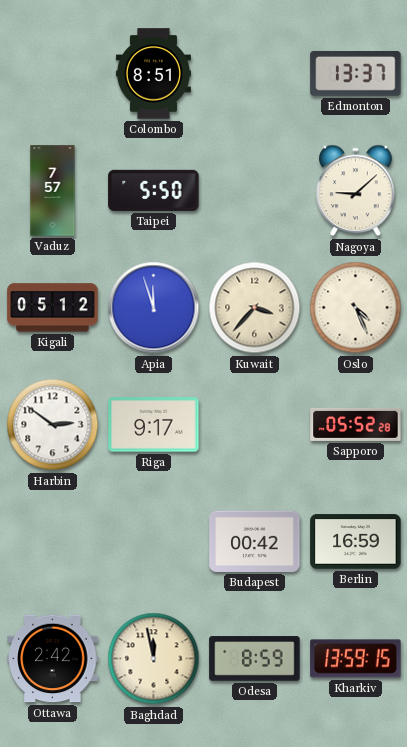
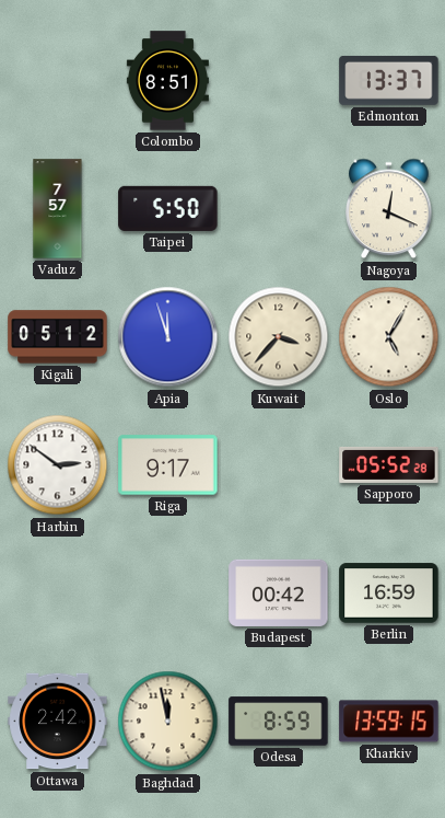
Nagoya: 9:08 -> 12:19 (389, 209)
Oslo: 4:26 -> 5:05 (389, 337)
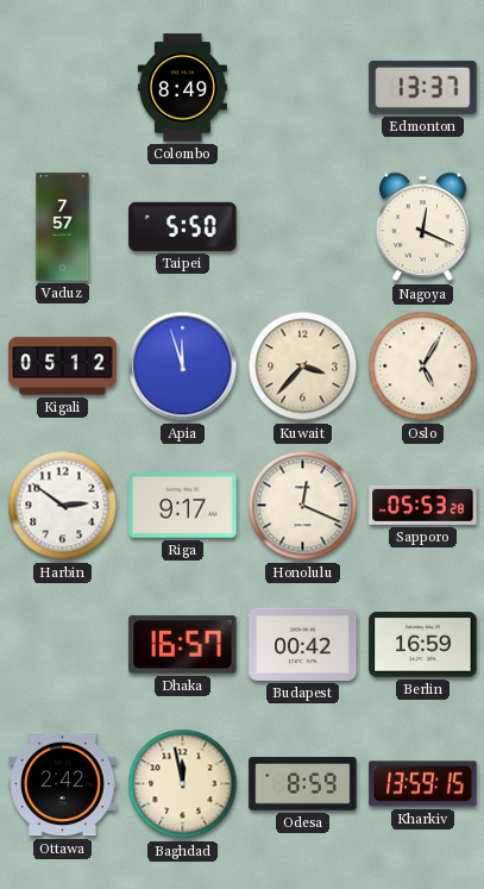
Colombo: 8:51 -> 8:49 (182, 88)
Honolulu: none -> 12:19 (303, 506)
Sapporo: 05:52 -> 05:53 (423, 505)
Dhaka: none -> 16:57 (183, 645)
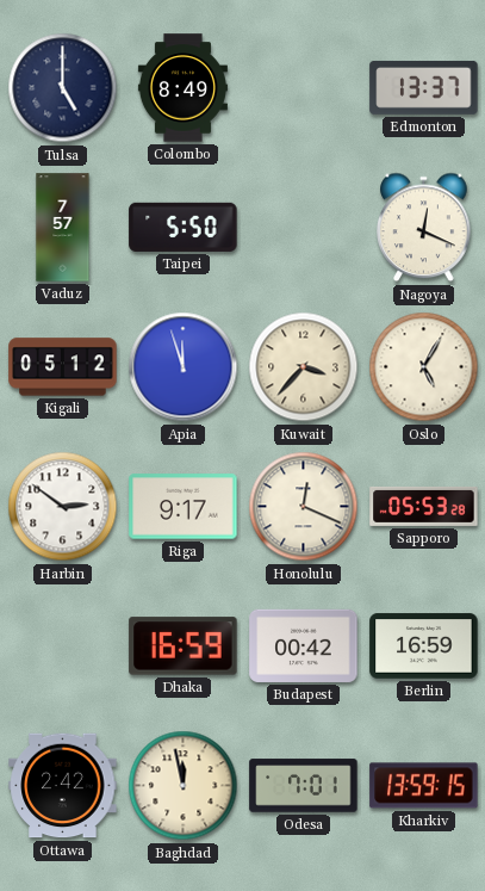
Tulsa: none -> 5:00 (63, 88)
Dhaka: 16:57 -> 16:59 (184, 646)
Odesa: 8:59 -> 7:01 (304, 786)
